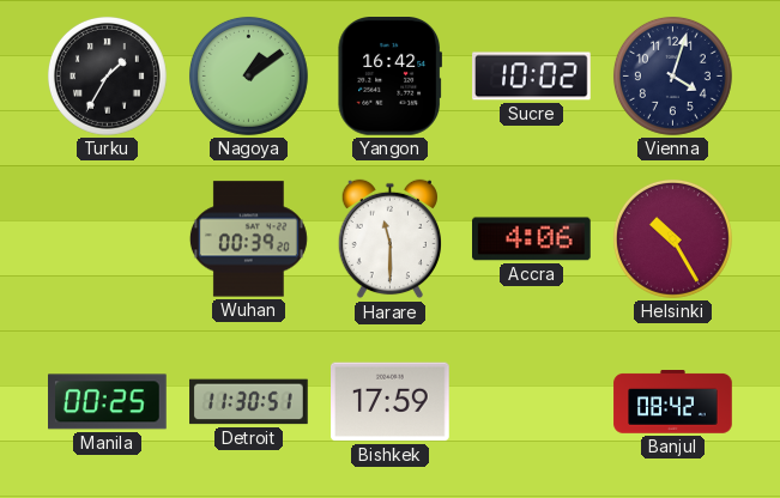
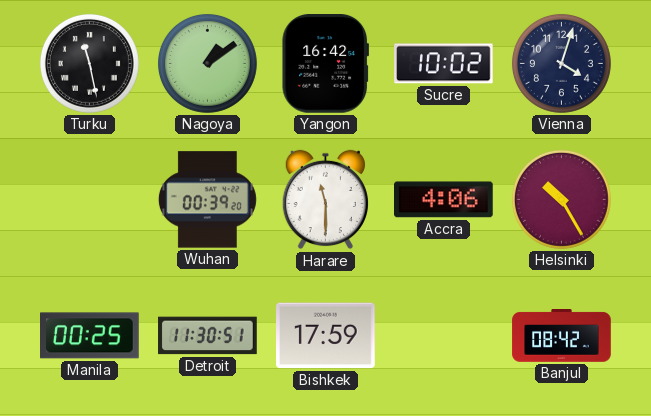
Turku: 1:35 -> 11:28 (89, 63)
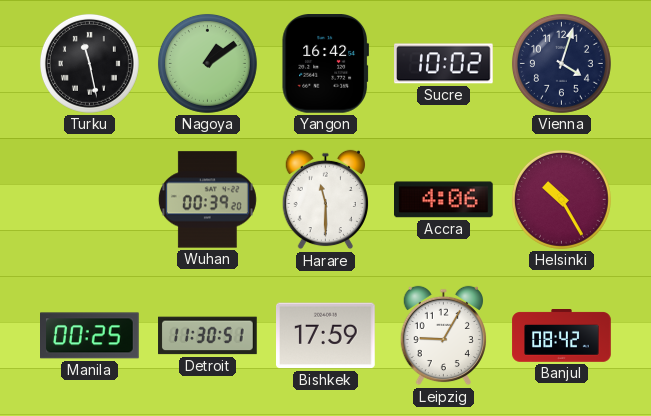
Leipzig: none -> 9:05 (443, 336)
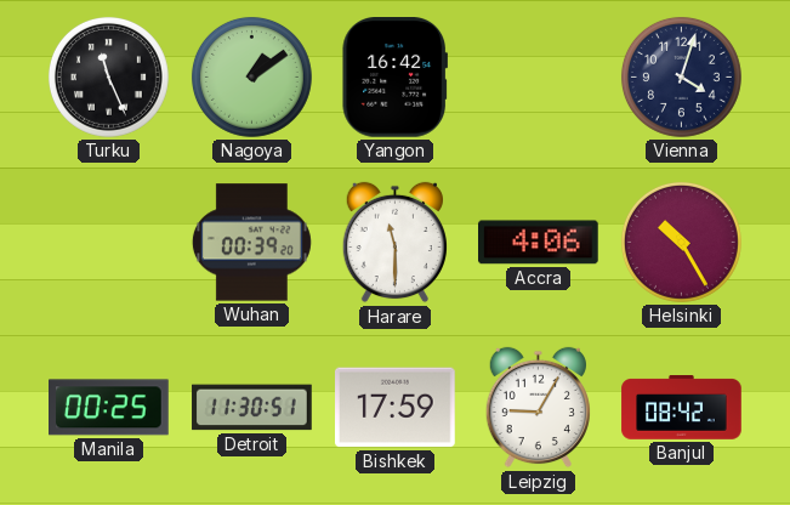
Turku: 11:28 -> 11:26 (108, 76)
Sucre: 10:02 -> none (444, 64)
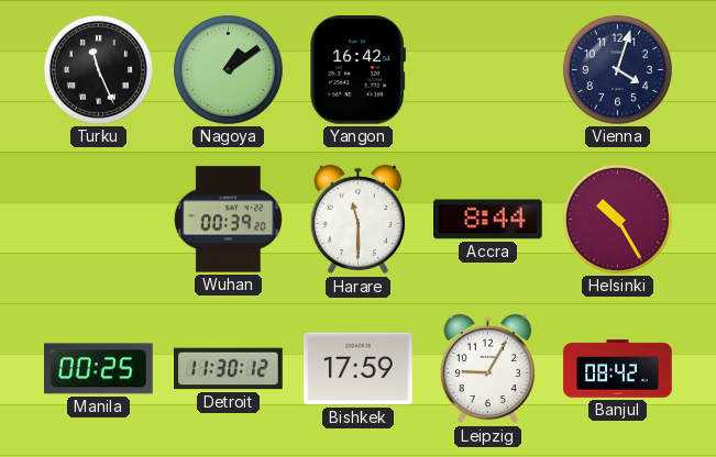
Accra: 4:06 -> 8:44 (488, 220)
Detroit: 11:30:51 -> 11:30:12 (229, 369)
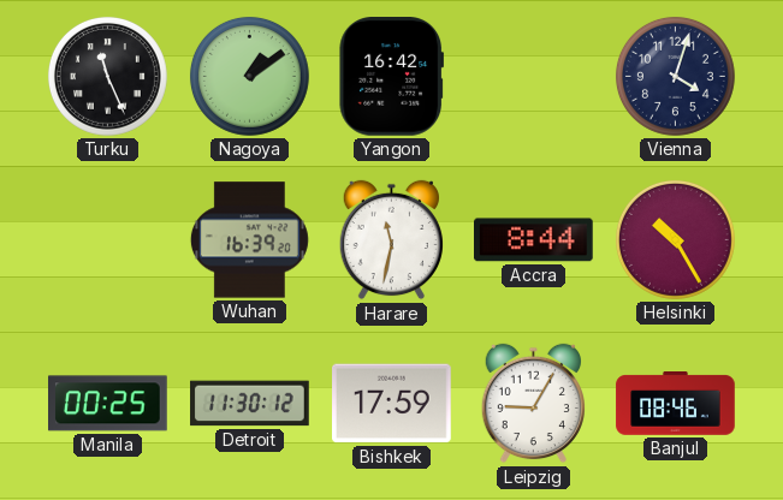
Wuhan: 00:39 -> 16:39 (249, 240)
Harare: 11:30 -> 11:32 (391, 240)
Banjul: 08:42 -> 08:46 (676, 404)
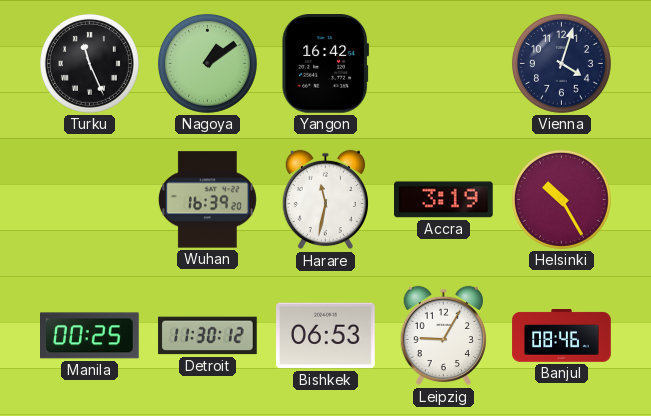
Accra: 8:44 -> 3:19 (444, 200)
Bishkek: 17:59 -> 06:53 (326, 336)
